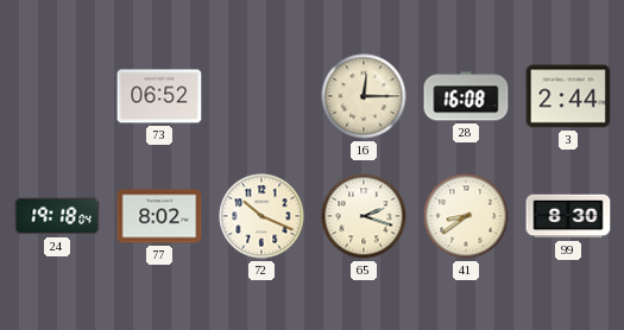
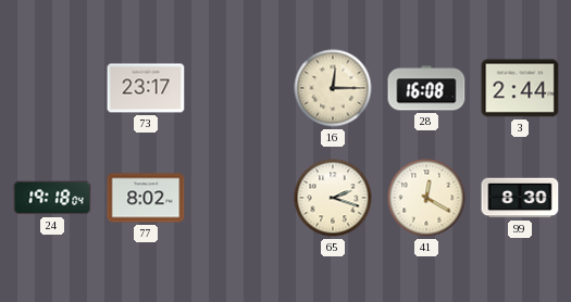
73: 06:52 -> 23:17 (146, 88)
72: 10:19 -> none (261, 216)
41: 8:39 -> 12:20 (426, 198)
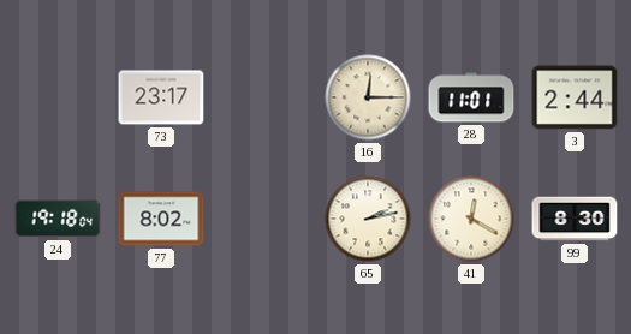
28: 16:08 -> 11:01 (471, 97)
65: 2:18 -> 2:13 (368, 219)
